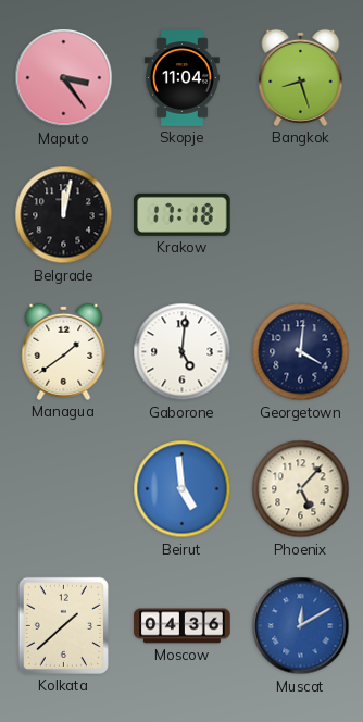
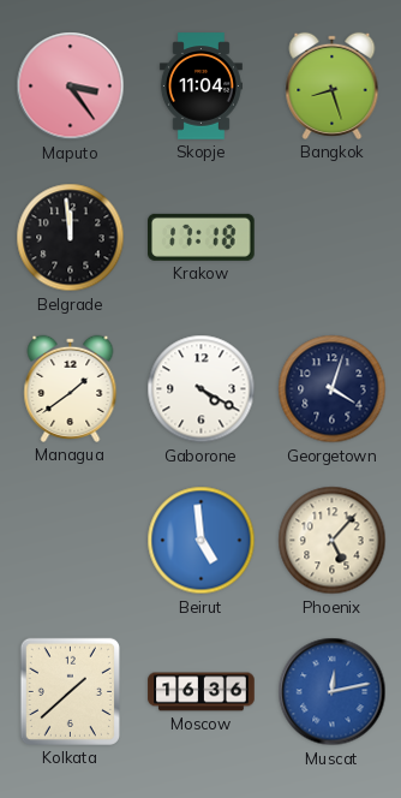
Belgrade: 12:02 -> 11:59 (71, 238)
Gaborone: 5:01 -> 4:20 (202, 389)
Georgetown: 4:01 -> 4:03 (333, 389)
Moscow: 04:36 -> 16:36 (202, 692)
Muscat: 12:10 -> 12:13 (333, 692)
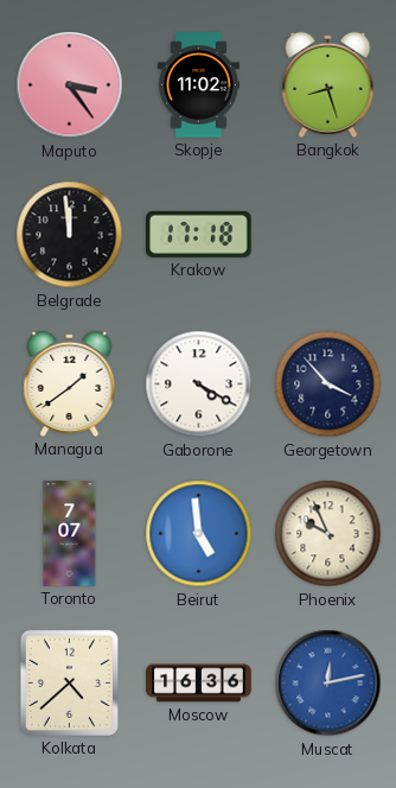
Skopje: 11:04 -> 11:02 (198, 85)
Georgetown: 4:03 -> 3:53 (328, 385)
Toronto: none -> 7:07 (70, 534)
Phoenix: 5:07 -> 9:56 (328, 534)
Kolkata: 1:38 -> 4:38 (69, 682)
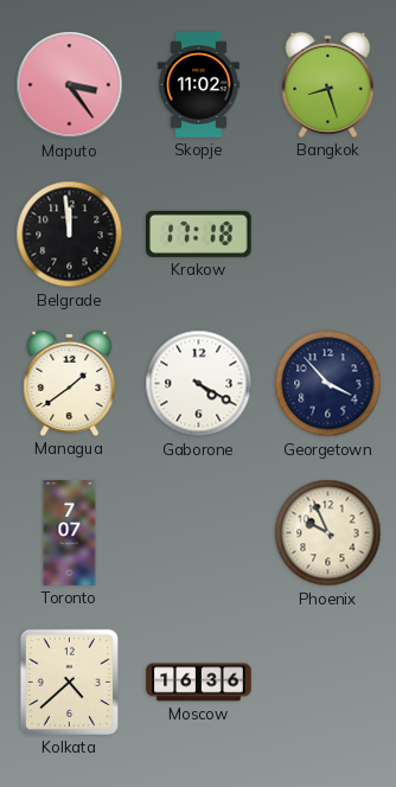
Beirut: 4:59 -> none (199, 534)
Muscat: 12:13 -> none (328, 684)
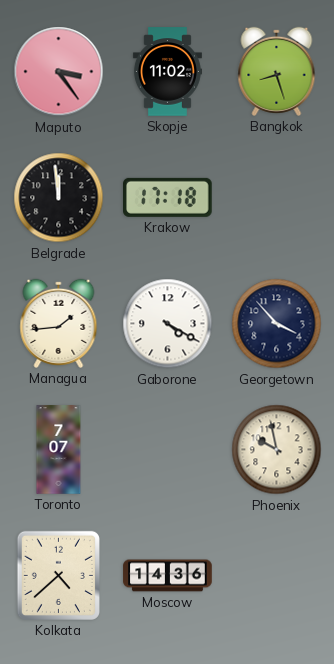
Managua: 1:39 -> 1:44 (59, 323)
Phoenix: 9:56 -> 9:58 (277, 450)
Moscow: 16:36 -> 14:36 (168, 576)
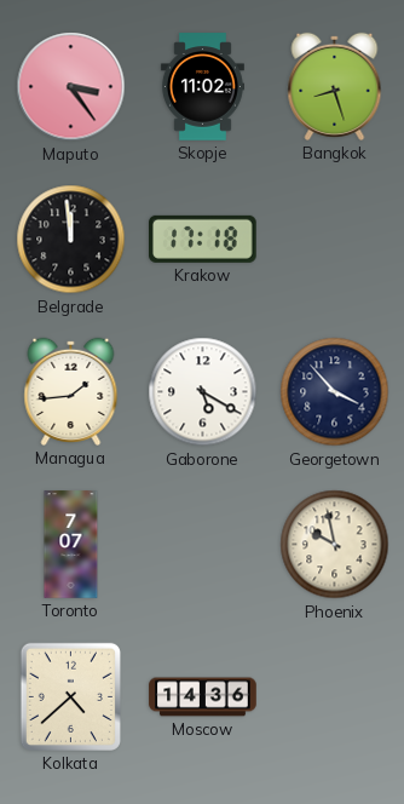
Gaborone: 4:20 -> 5:20 (203, 392)
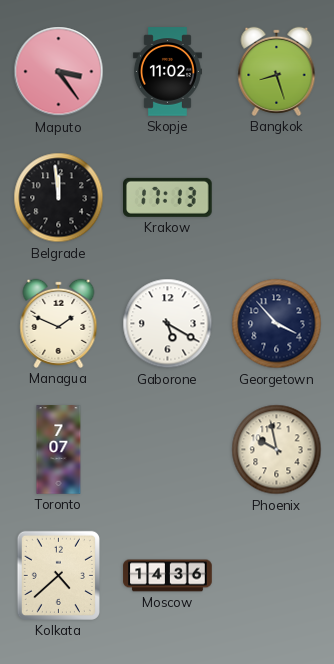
Krakow: 17:18 -> 17:13 (168, 197)
Managua: 1:44 -> 1:49 (59, 323)
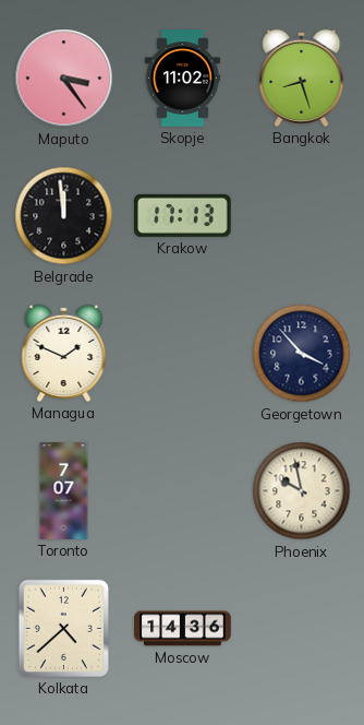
Gaborone: 5:20 -> none (168, 324)
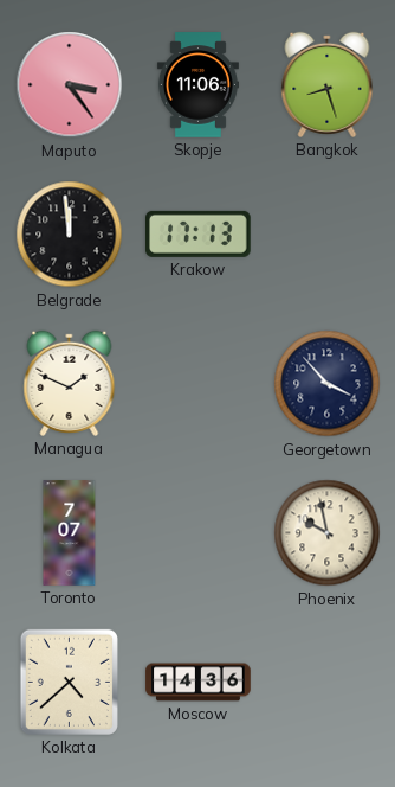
Skopje: 11:02 -> 11:06 (197, 85)
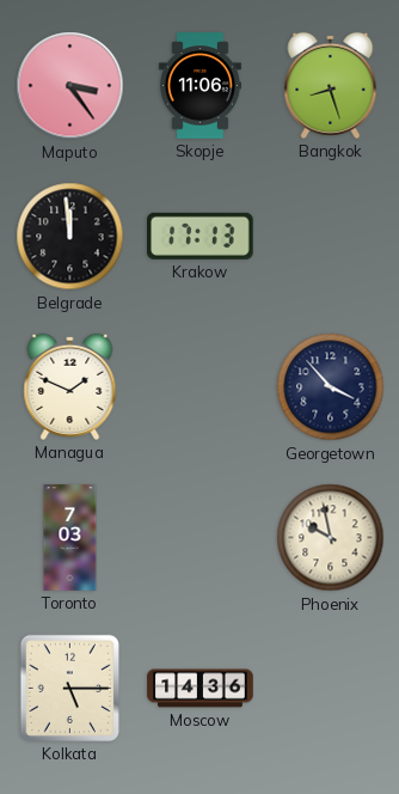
Toronto: 7:07 -> 7:03 (70, 538)
Kolkata: 4:38 -> 5:15 (69, 688)
